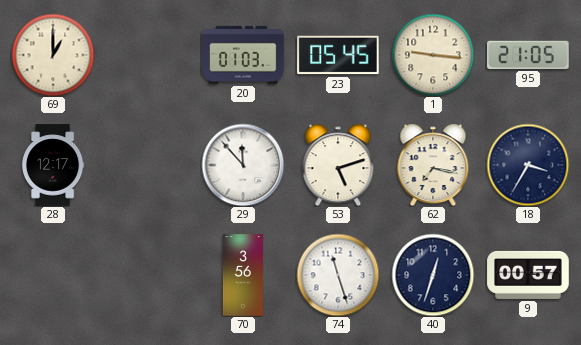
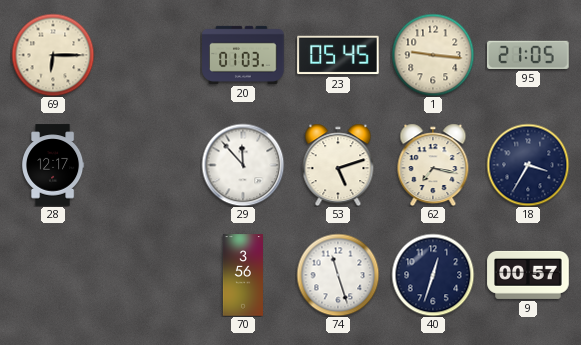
69: 1:00 -> 6:15 (53, 55)
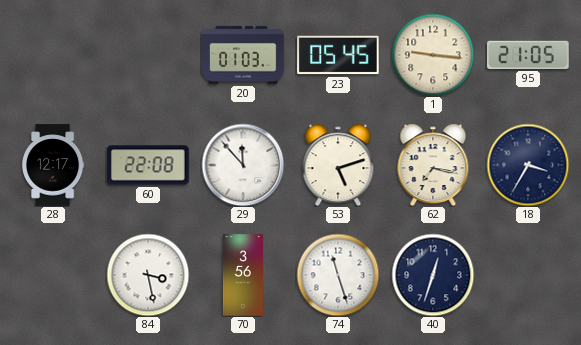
69: 6:15 -> none (53, 55)
60: none -> 22:08 (149, 165)
84: none -> 3:28 (148, 275)
9: 00:57 -> none (528, 275)
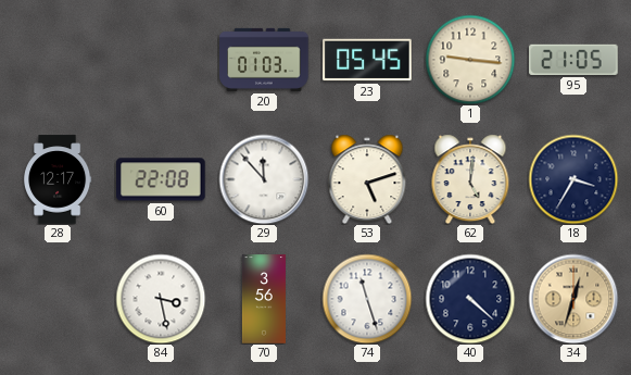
62: 7:17 -> 5:01 (470, 179)
40: 12:33 -> 4:22 (470, 299)
34: none -> 12:33 (573, 299)
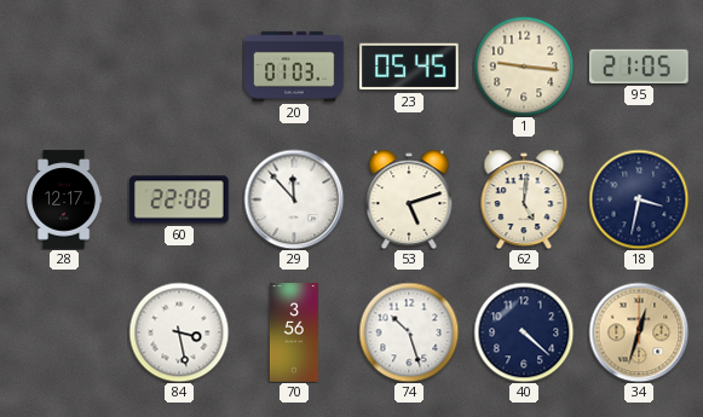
18: 3:35 -> 3:32 (639, 199)
74: 11:27 -> 10:27 (409, 332)
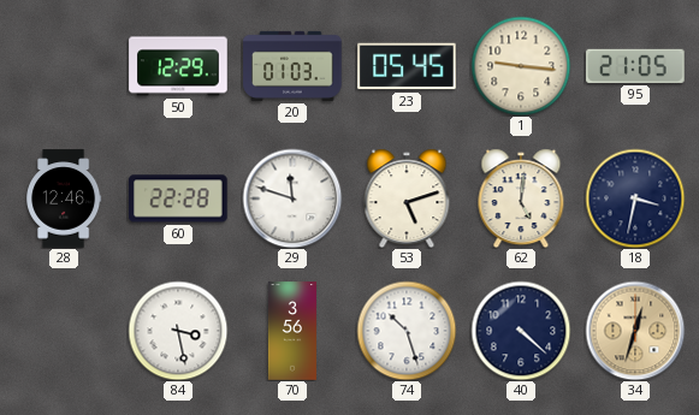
50: none -> 12:29 (178, 66)
28: 12:17 -> 12:46 (64, 198)
60: 22:08 -> 22:28 (179, 198)
29: 11:53 -> 11:48 (292, 198)
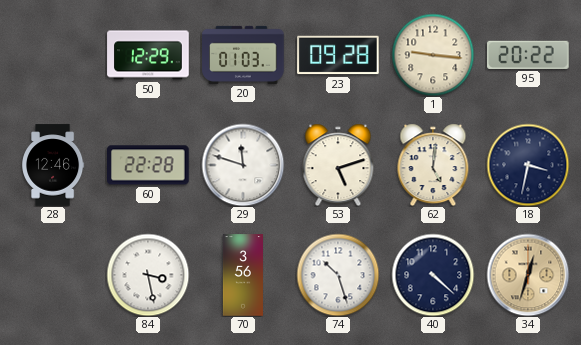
23: 05:45 -> 09:28 (338, 55)
95: 21:05 -> 20:22 (528, 55)
